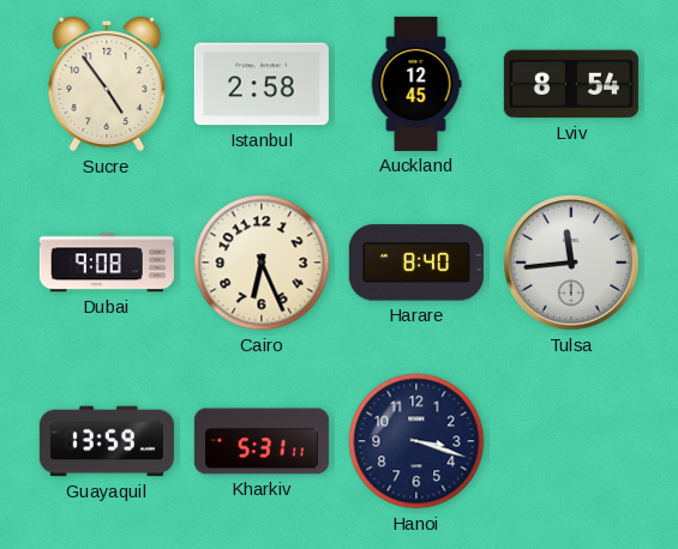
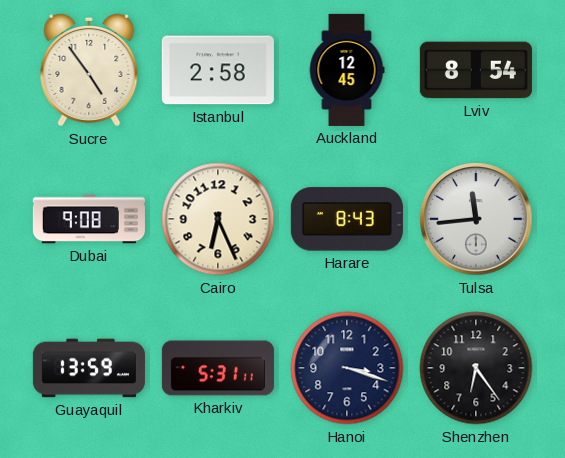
Harare: 8:40 -> 8:43 (347, 219)
Shenzhen: none -> 6:24 (476, 368)
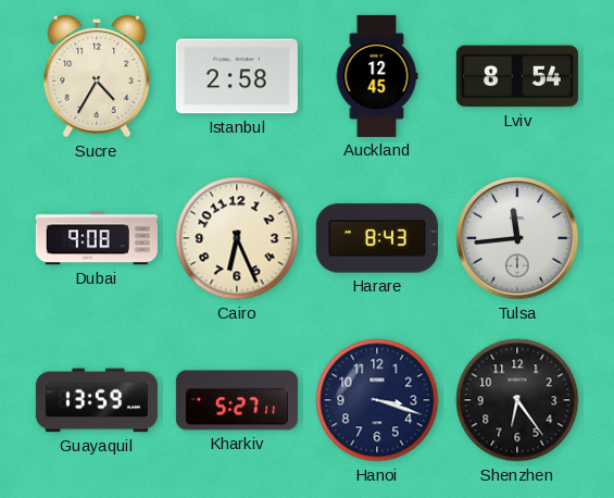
Sucre: 4:54 -> 4:35 (97, 77)
Kharkiv: 5:31 -> 5:27 (237, 400)
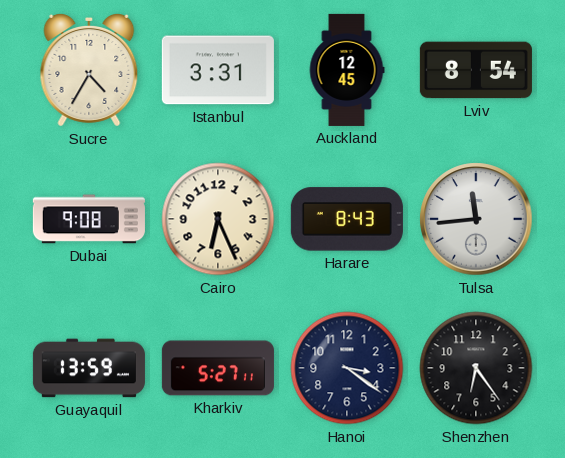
Istanbul: 2:58 -> 3:31 (218, 70)
Hanoi: 3:18 -> 3:21 (347, 368)
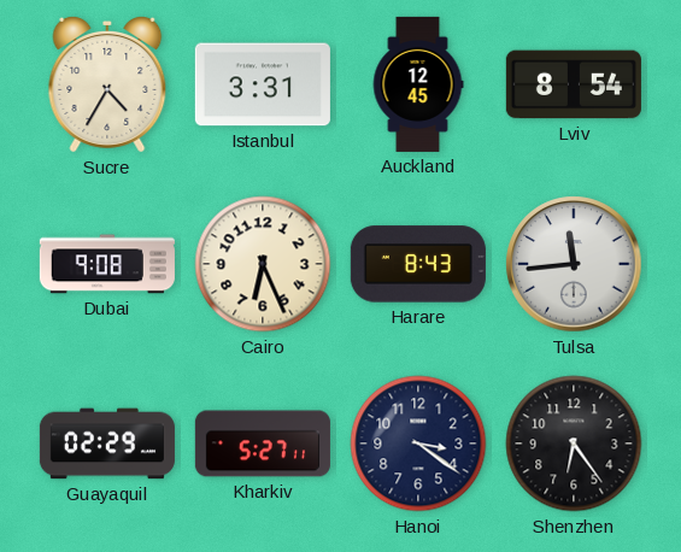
Guayaquil: 13:59 -> 02:29 (107, 444)
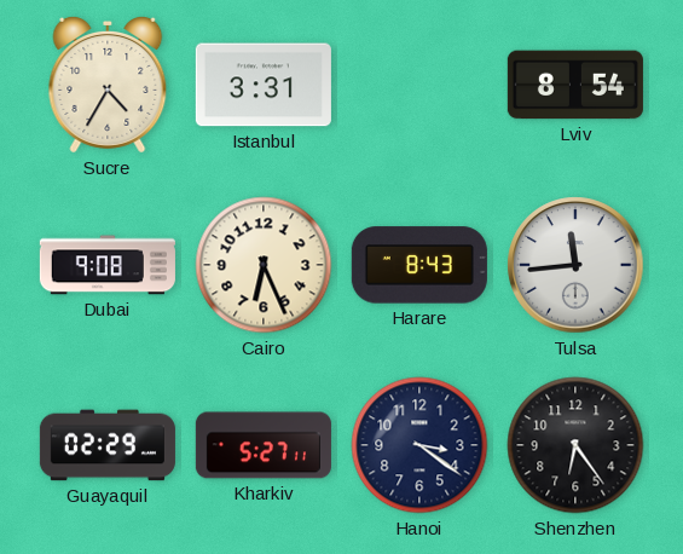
Auckland: 12:45 -> none (418, 84)
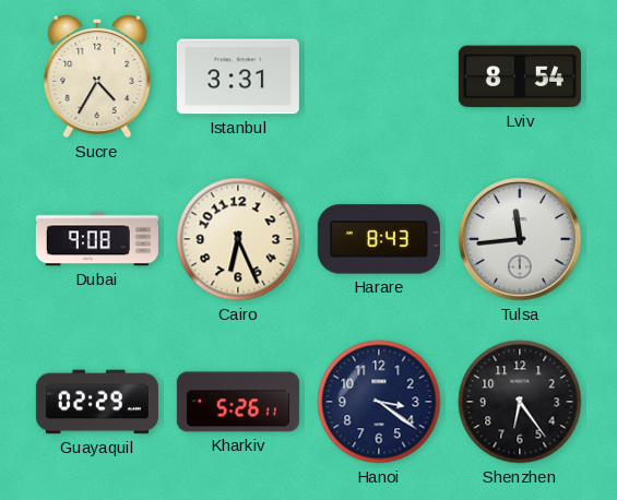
Kharkiv: 5:27 -> 5:26 (238, 402)
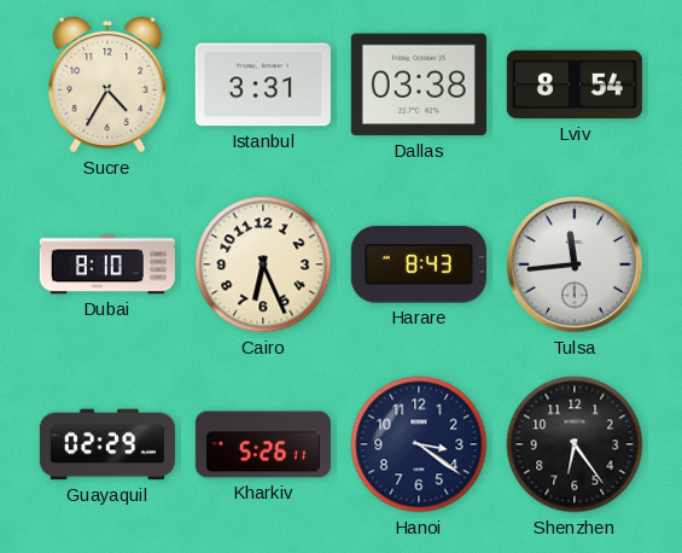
Dallas: none -> 03:38 (419, 85)
Dubai: 9:08 -> 8:10 (107, 264)
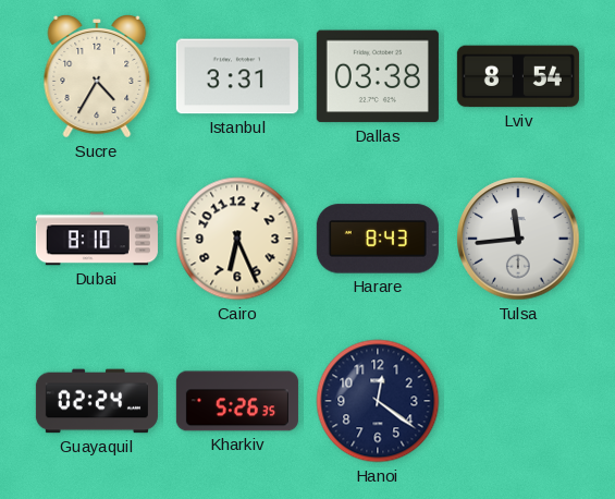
Guayaquil: 02:29 -> 02:24 (97, 401)
Kharkiv: 5:26:11 -> 5:26:35 (237, 401)
Hanoi: 3:21 -> 12:21 (378, 401)
Shenzhen: 6:24 -> none (575, 444)
